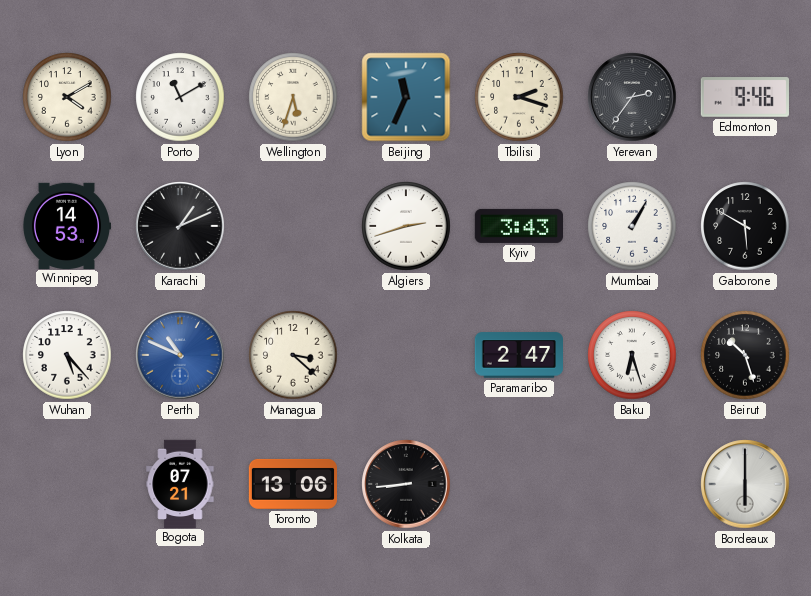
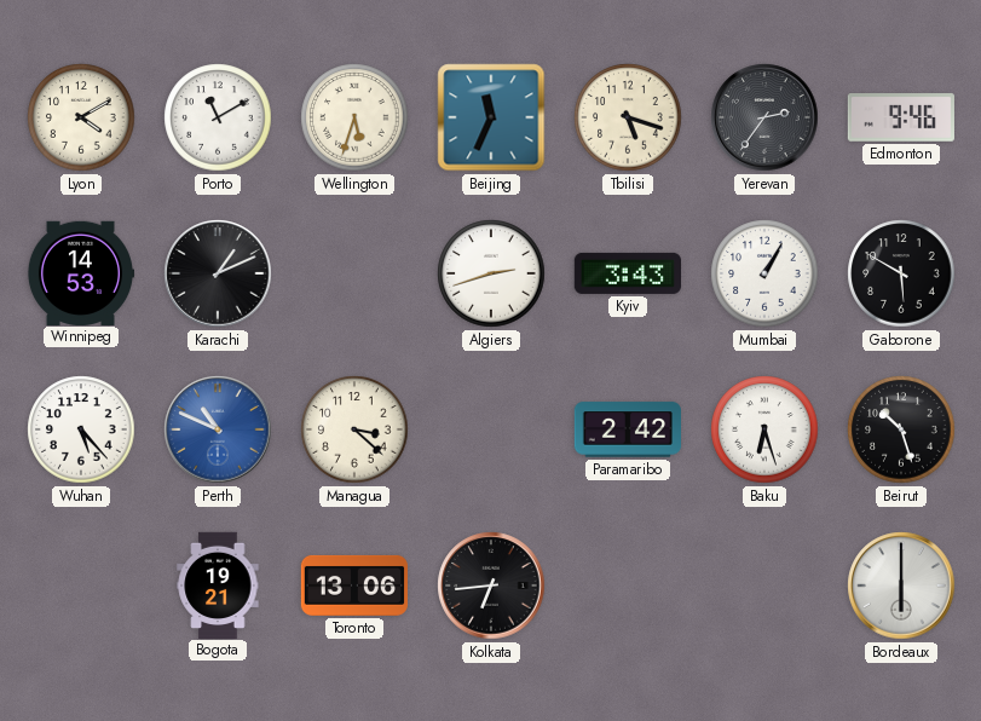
Tbilisi: 2:18 -> 5:18 (628, 117)
Paramaribo: 2:47 -> 2:42 (627, 429)
Bogota: 07:21 -> 19:21 (218, 584)
Kolkata: 8:44 -> 6:44 (491, 586)
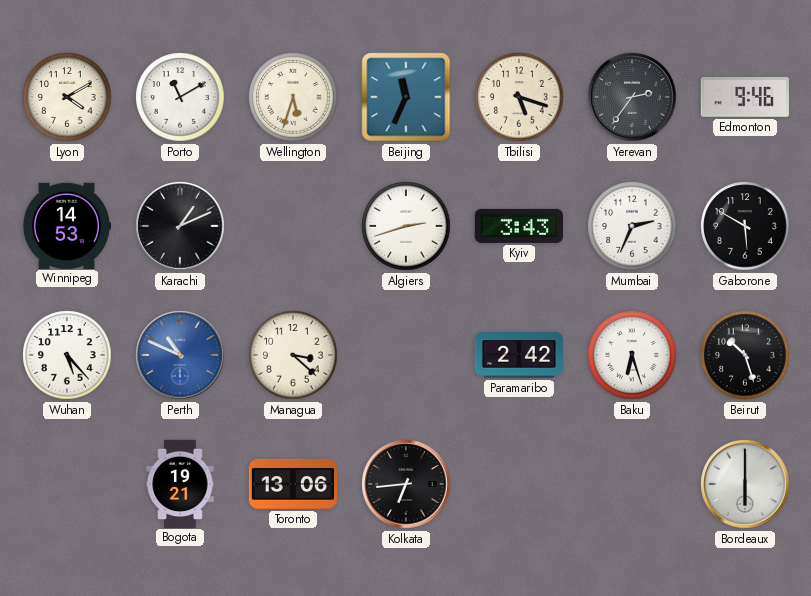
Mumbai: 1:05 -> 2:34 (632, 226)
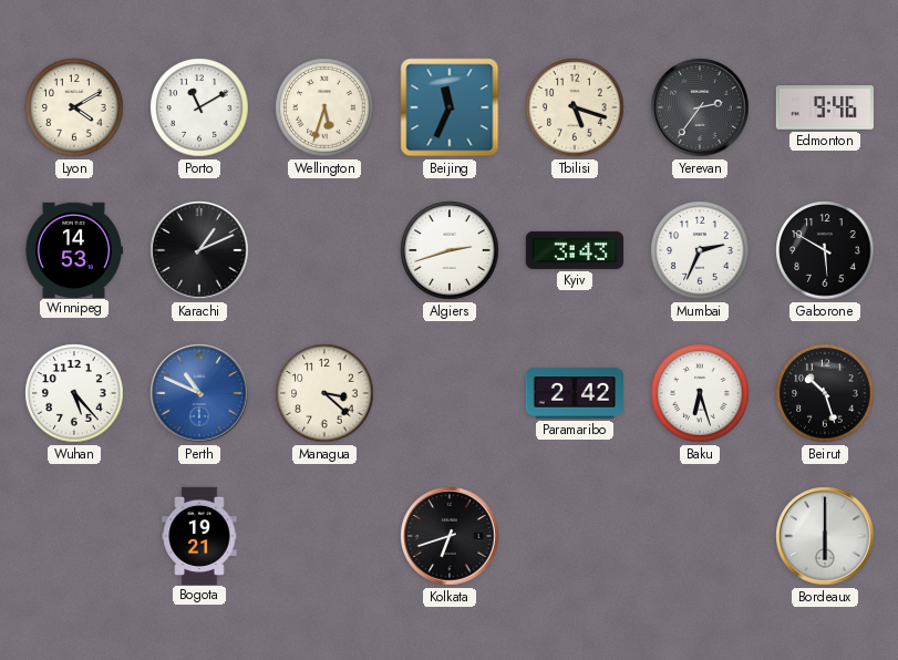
Toronto: 13:06 -> none (292, 484)
Kolkata: 6:44 -> 6:42 (450, 536)
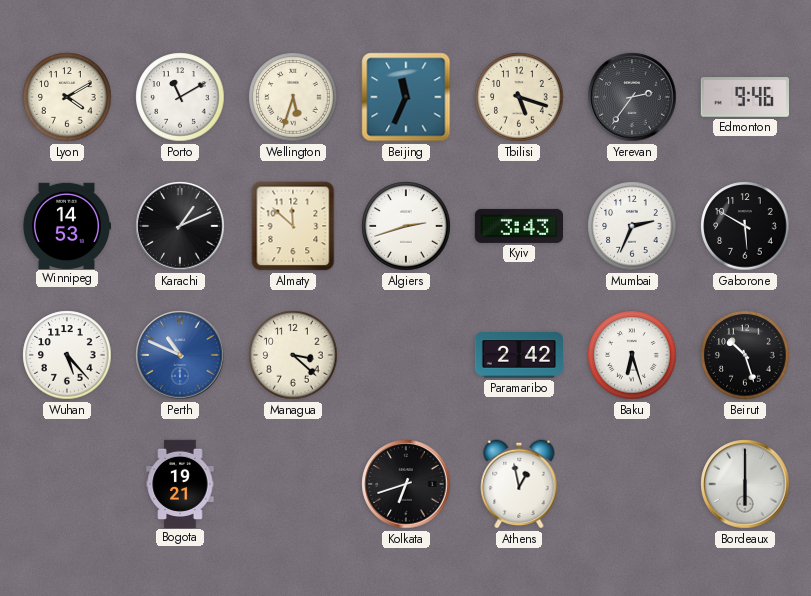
Almaty: none -> 11:52 (293, 226)
Athens: none -> 12:58 (519, 484)
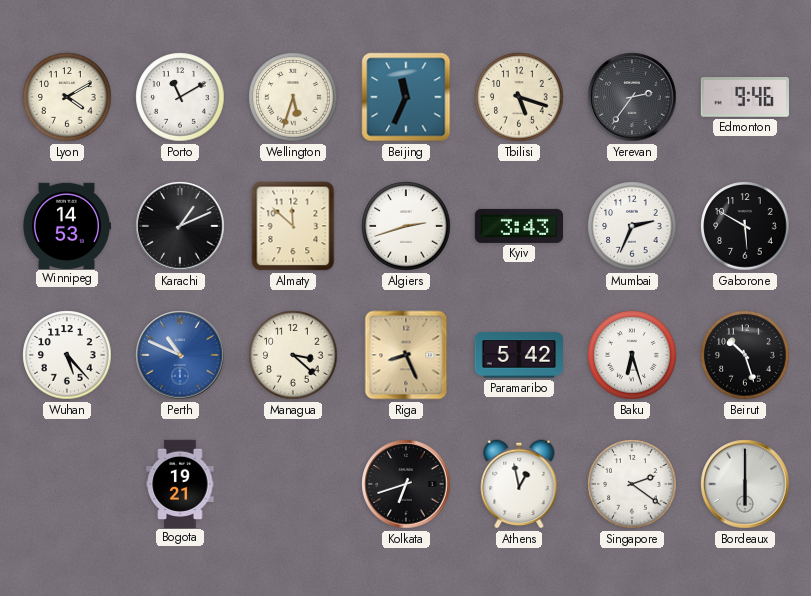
Riga: none -> 8:26 (406, 355)
Paramaribo: 2:42 -> 5:42 (518, 355)
Singapore: none -> 2:21 (632, 484)
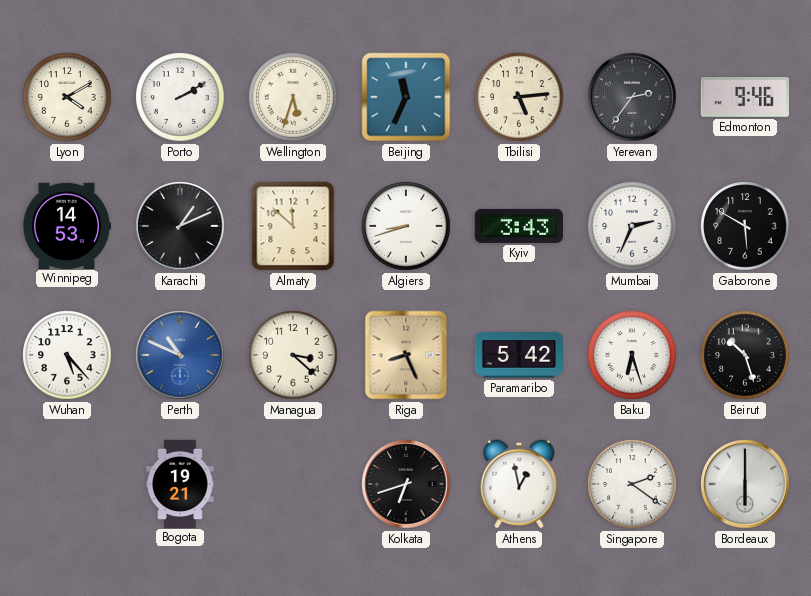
Porto: 11:10 -> 2:10 (180, 97)
Tbilisi: 5:18 -> 5:14 (519, 97)
Algiers: 2:42 -> 8:42 (406, 226)
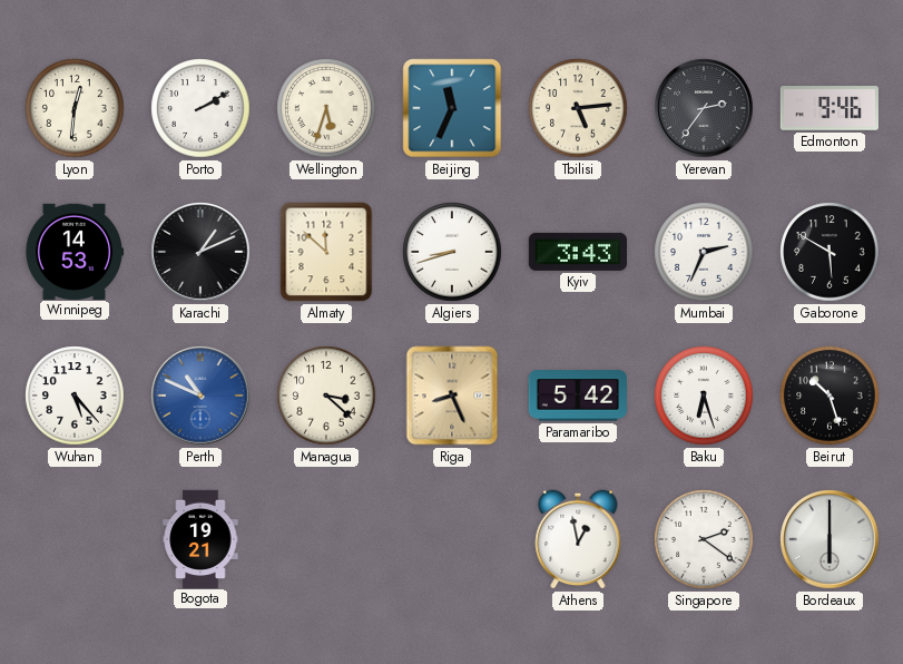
Lyon: 4:10 -> 12:31 (75, 108)
Kolkata: 6:42 -> none (406, 484)
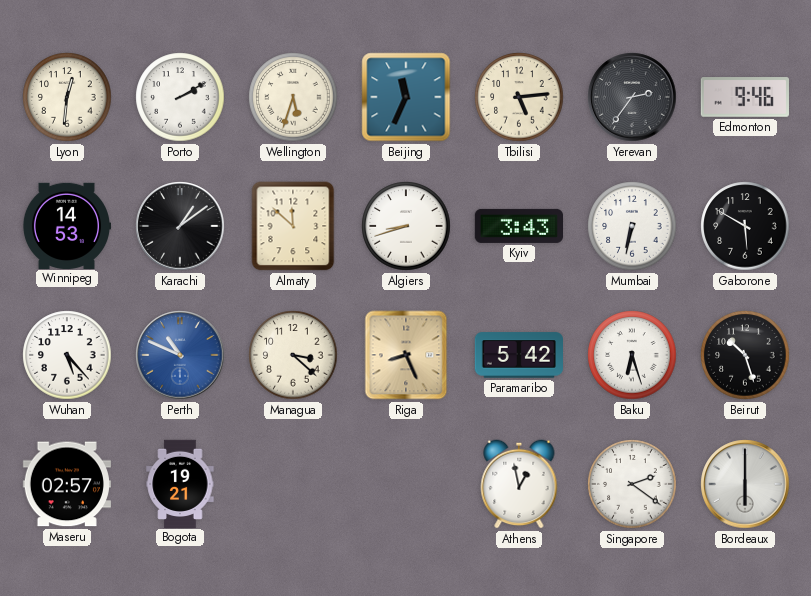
Karachi: 1:11 -> 1:09 (180, 226)
Mumbai: 2:34 -> 6:32 (632, 226)
Maseru: none -> 02:57 (67, 484)
